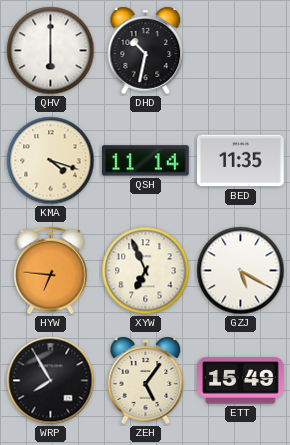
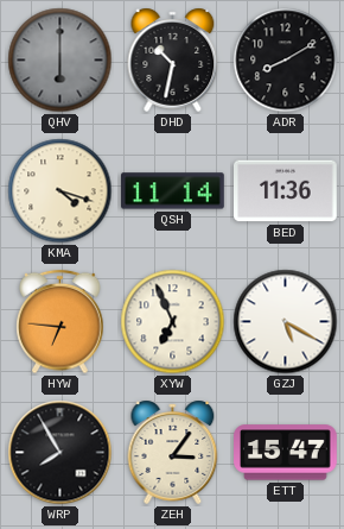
QHV dial: white -> grey (60, 61)
ADR: none -> 8:10 (286, 61)
BED: 11:35 -> 11:36 (286, 191)
ZEH: 5:06 -> 3:06 (173, 452)
ETT: 15:49 -> 15:47 (286, 453)
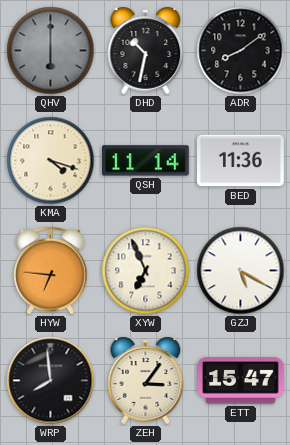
ADR: 8:10 -> 8:09 (241, 51)
WRP: 7:55 -> 7:59 (51, 381)
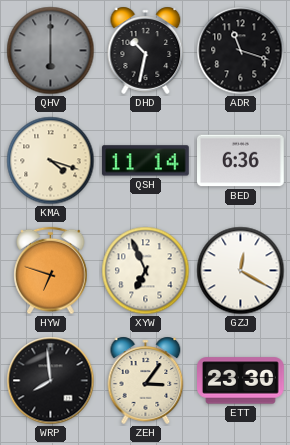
ADR: 8:09 -> 11:18 (241, 51)
BED: 11:36 -> 6:36 (241, 161)
HYW: 6:46 -> 6:48 (51, 271)
GZJ: 5:20 -> 12:20 (241, 271)
ETT: 15:47 -> 23:30 (241, 381)
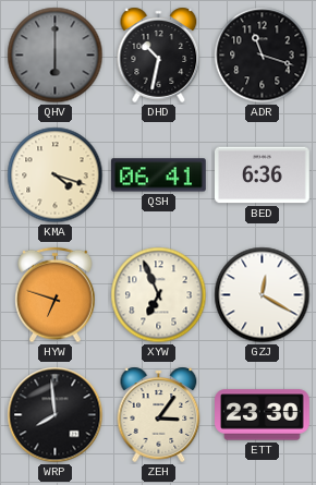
QSH: 11:14 -> 06:41 (158, 175)
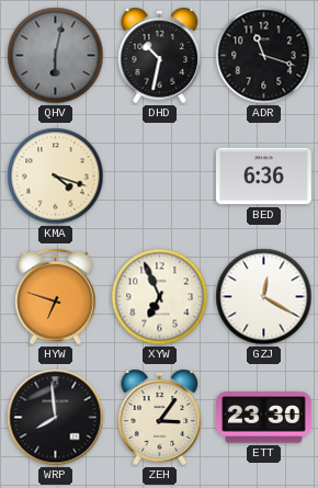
QHV: 6:00 -> 6:02 (56, 56)
QSH: 06:41 -> none (158, 175)
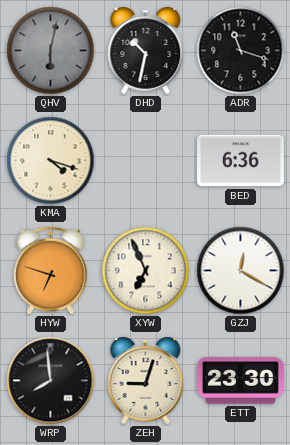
ZEH: 3:06 -> 9:03 (146, 380)
